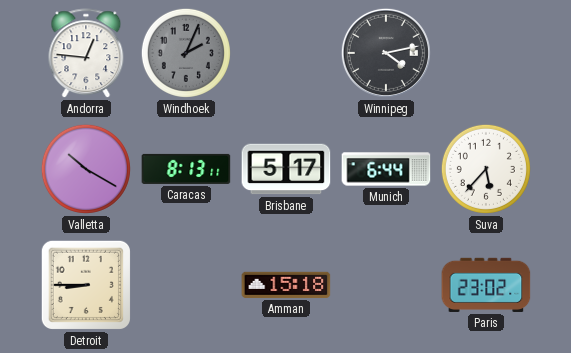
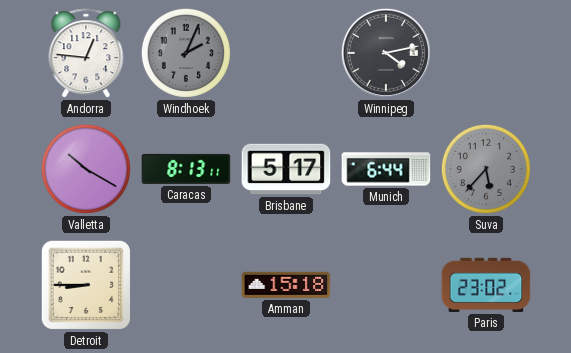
Suva dial: white -> grey (486, 169)
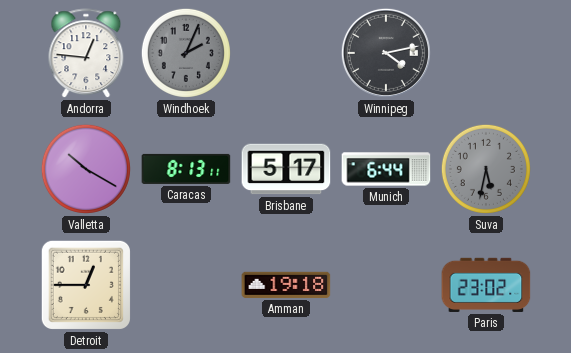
Suva: 5:37 -> 5:32 (486, 169)
Detroit: 8:45 -> 12:45 (86, 285)
Amman: 15:18 -> 19:18 (286, 285)
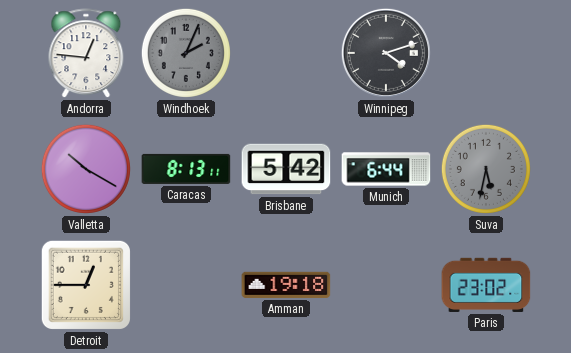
Winnipeg: 4:13 -> 4:12 (386, 53)
Brisbane: 5:17 -> 5:42 (286, 169)
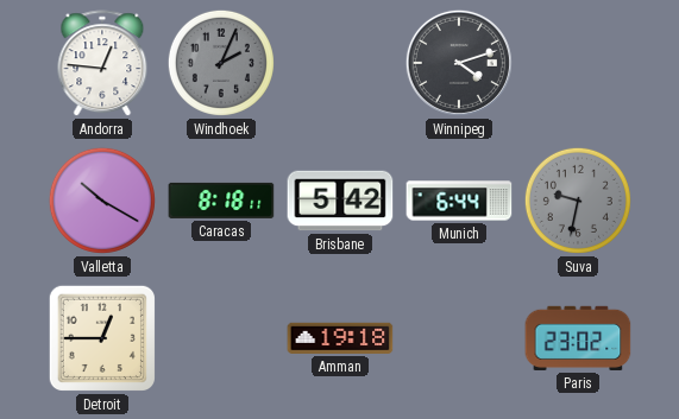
Caracas: 8:13 -> 8:18 (221, 201)
Suva: 5:32 -> 9:32 (578, 201)
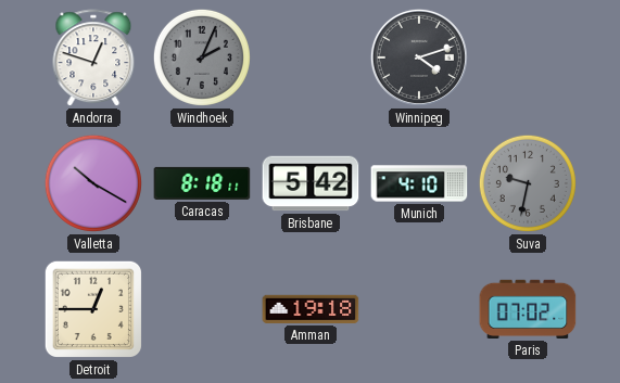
Andorra: 12:46 -> 12:48 (93, 59)
Munich: 6:44 -> 4:10 (419, 183)
Paris: 23:02 -> 07:02 (528, 309)
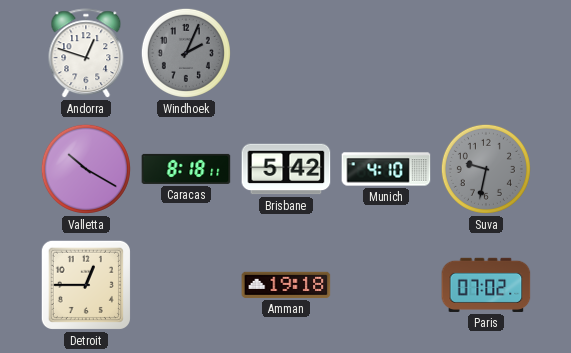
Winnipeg: 4:12 -> none (419, 58)
